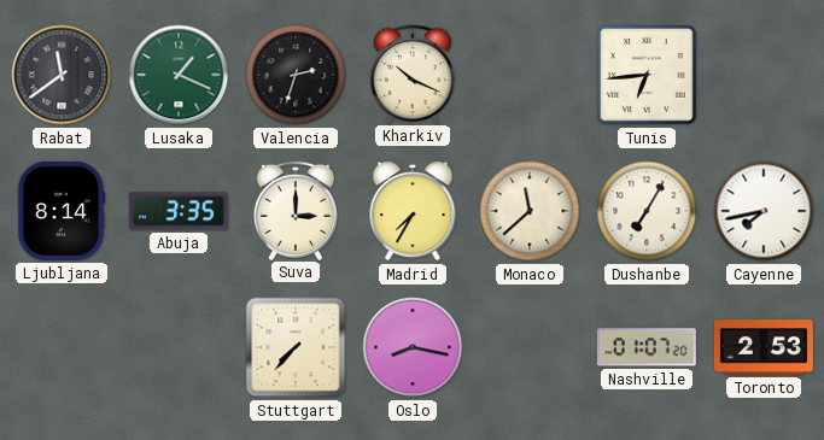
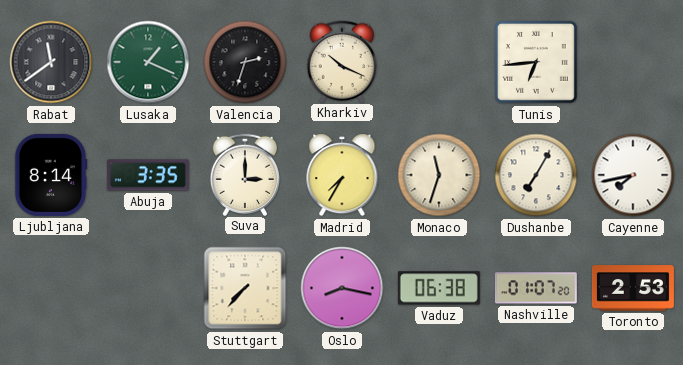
Monaco: 11:38 -> 11:33 (439, 175)
Vaduz: none -> 06:38 (439, 288)
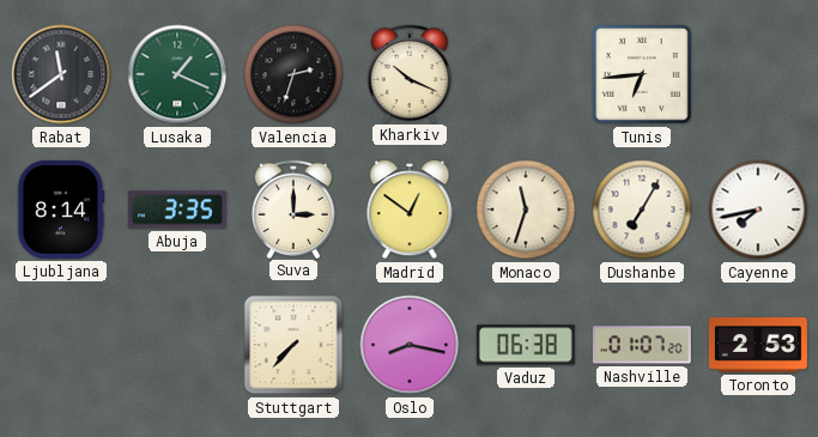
Madrid: 7:35 -> 12:51 (410, 210)
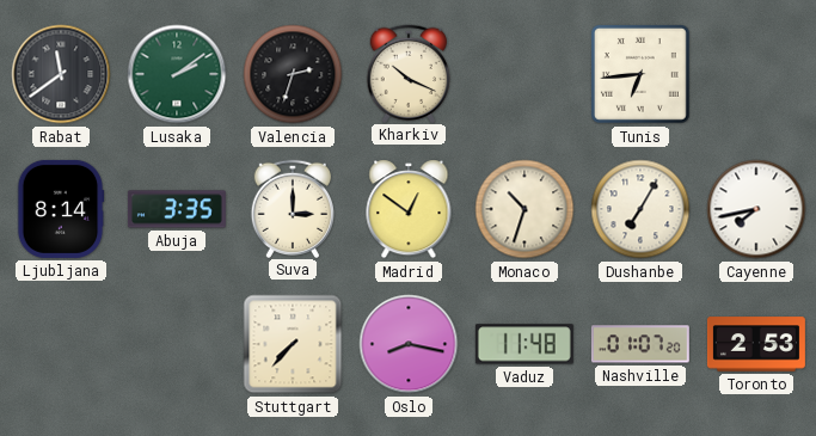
Lusaka: 1:19 -> 2:09 (177, 74)
Monaco: 11:33 -> 10:33 (524, 209)
Vaduz: 06:38 -> 11:48 (524, 344)
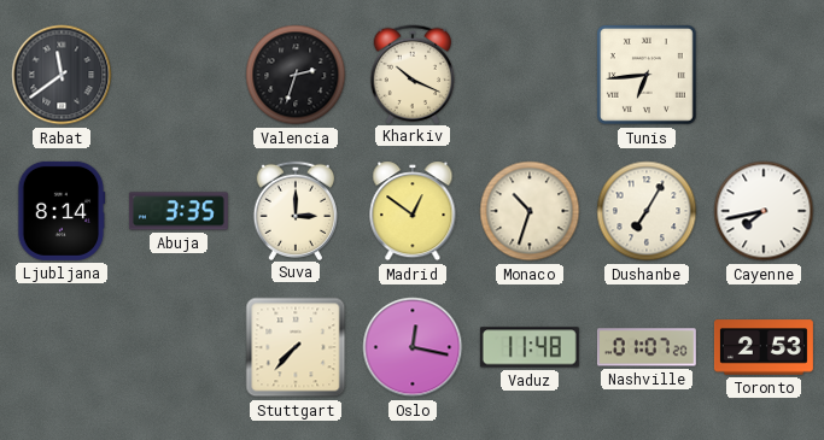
Lusaka: 2:09 -> none (177, 74)
Oslo: 8:17 -> 12:17 (413, 347)
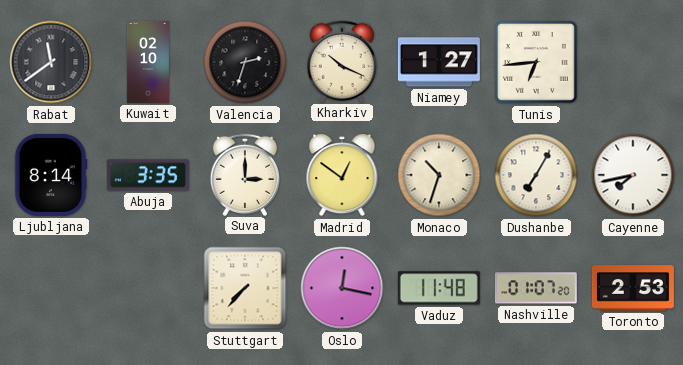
Kuwait: none -> 02:10 (148, 62)
Niamey: none -> 1:27 (439, 62)
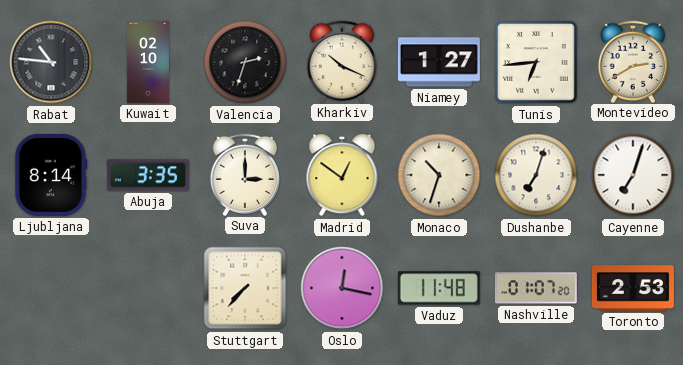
Rabat: 11:39 -> 10:46 (51, 62)
Montevideo: none -> 2:40 (633, 61)
Dushanbe: 7:05 -> 7:03 (536, 175)
Cayenne: 7:43 -> 7:03 (633, 175)
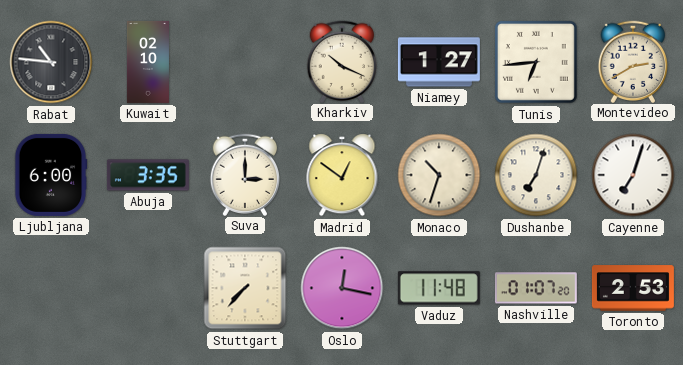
Valencia: 2:33 -> none (245, 62)
Ljubljana: 8:14 -> 6:00 (51, 175)
